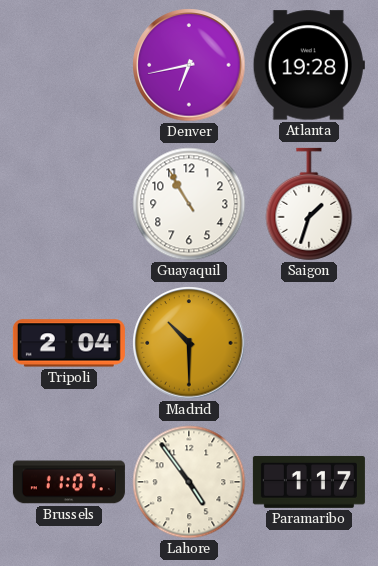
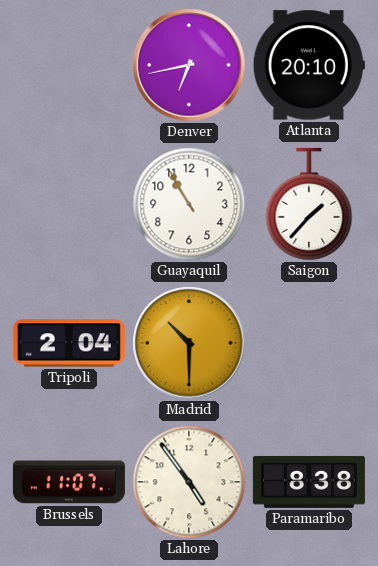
Atlanta: 19:28 -> 20:10 (309, 65)
Saigon: 1:33 -> 1:37 (309, 204)
Paramaribo: 1:17 -> 8:38 (309, 482)
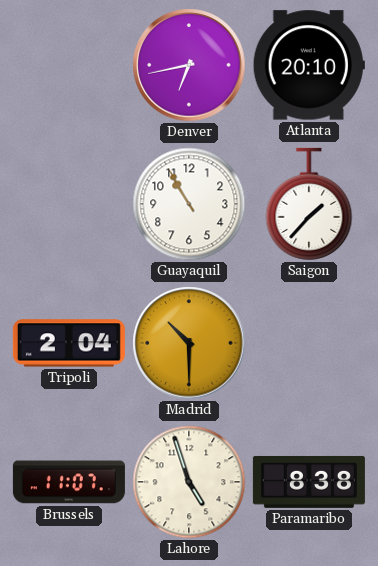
Lahore: 4:54 -> 4:57 (189, 482)
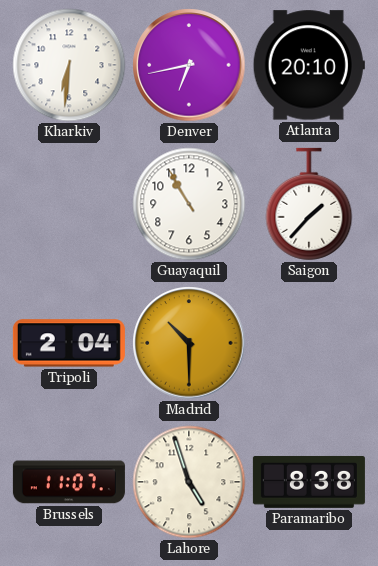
Kharkiv: none -> 6:31 (69, 65)
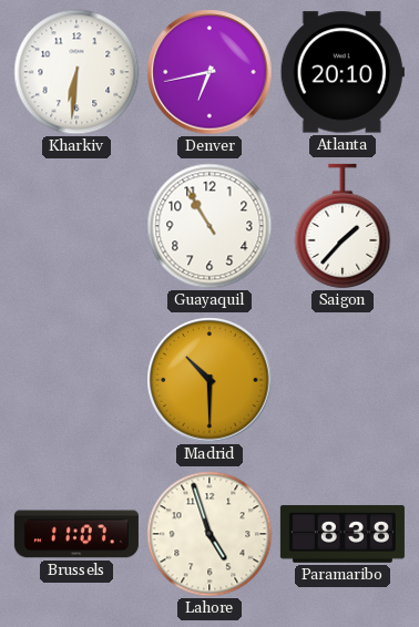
Tripoli: 2:04 -> none (69, 343)
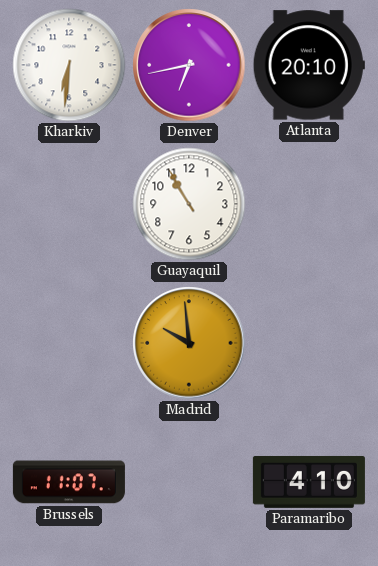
Saigon: 1:37 -> none (343, 226)
Madrid: 10:30 -> 9:59 (189, 343)
Lahore: 4:57 -> none (209, 534)
Paramaribo: 8:38 -> 4:10 (309, 482)
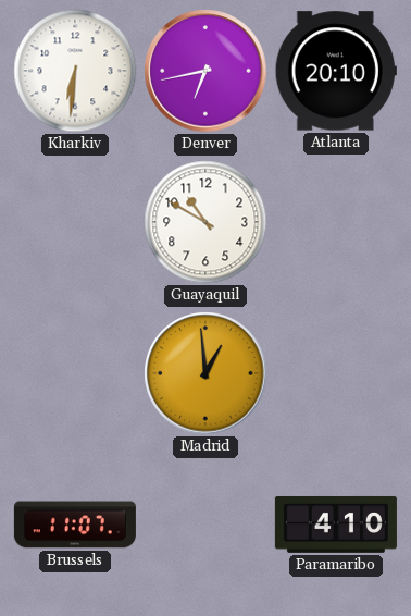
Guayaquil: 10:55 -> 10:50 (205, 222)
Madrid: 9:59 -> 12:59 (205, 373)
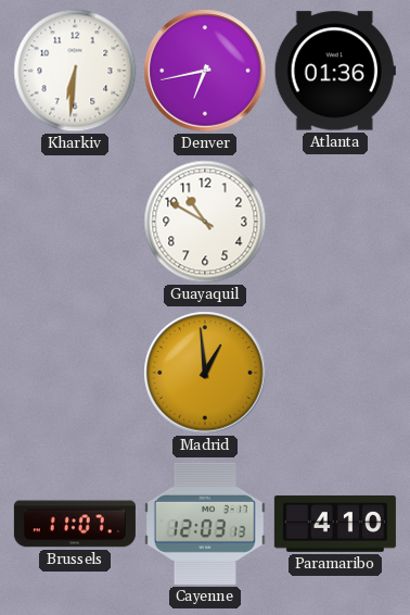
Atlanta: 20:10 -> 01:36 (335, 71)
Cayenne: none -> 12:03 (206, 524)
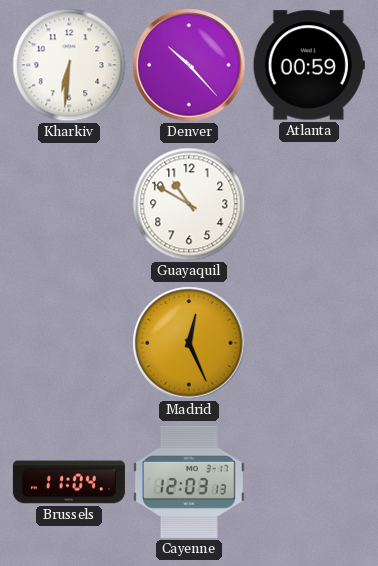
Denver: 6:43 -> 10:23 (189, 65)
Atlanta: 01:36 -> 00:59 (309, 65)
Madrid: 12:59 -> 12:26 (189, 343)
Brussels: 11:07 -> 11:04 (69, 482)
Paramaribo: 4:10 -> none (335, 524)
